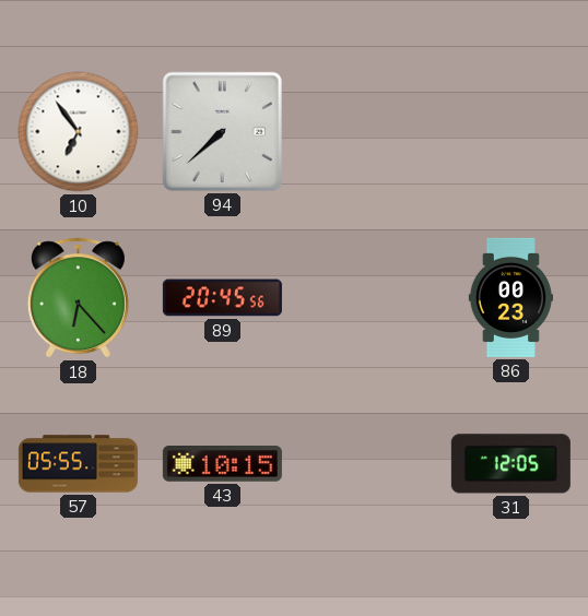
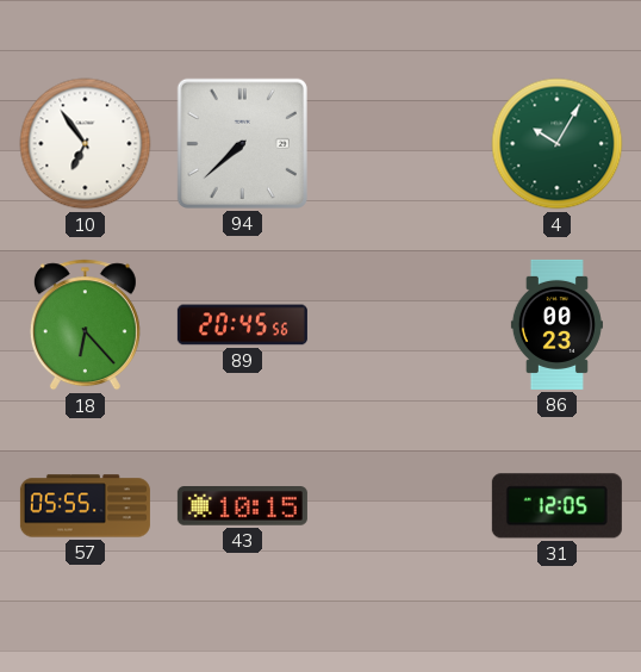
4: none -> 10:05 (558, 144)
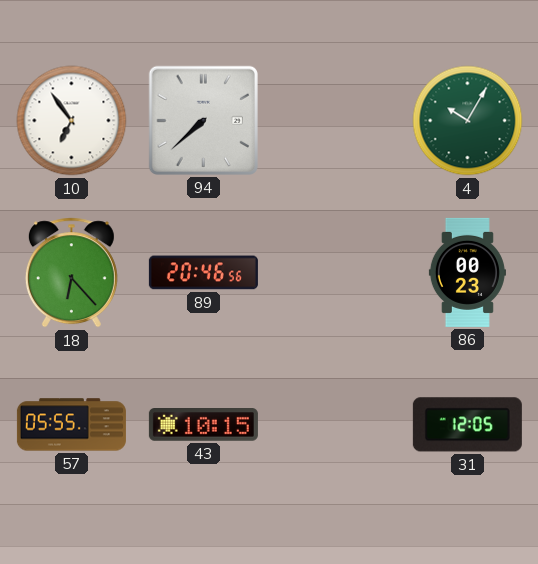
89: 20:45 -> 20:46 (203, 273)
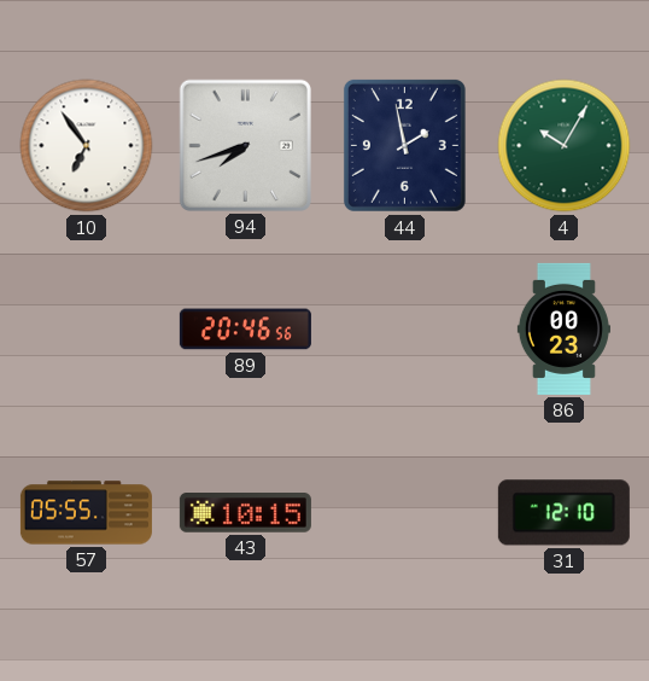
94: 7:38 -> 7:42 (245, 145)
44: none -> 1:58 (404, 145)
18: 6:23 -> none (71, 273)
31: 12:05 -> 12:10 (563, 513)
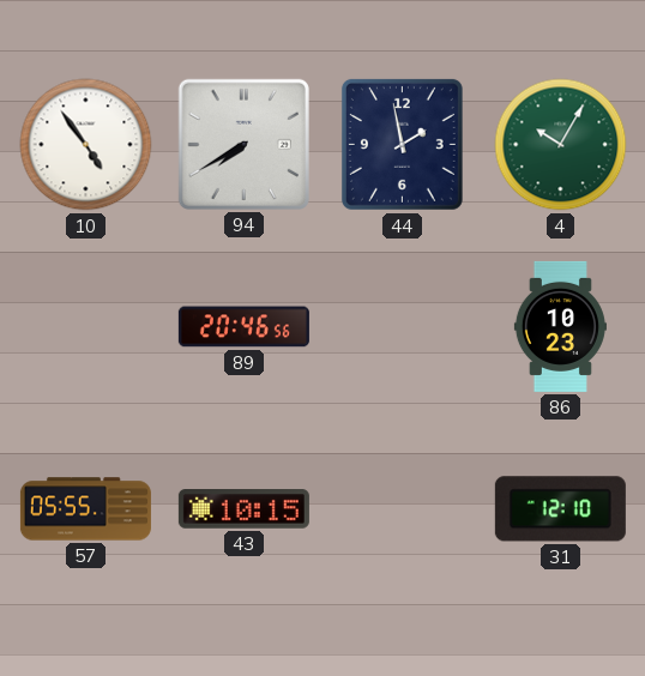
10: 6:54 -> 4:54 (86, 145)
94: 7:42 -> 7:40 (243, 144)
86: 00:23 -> 10:23 (560, 326)
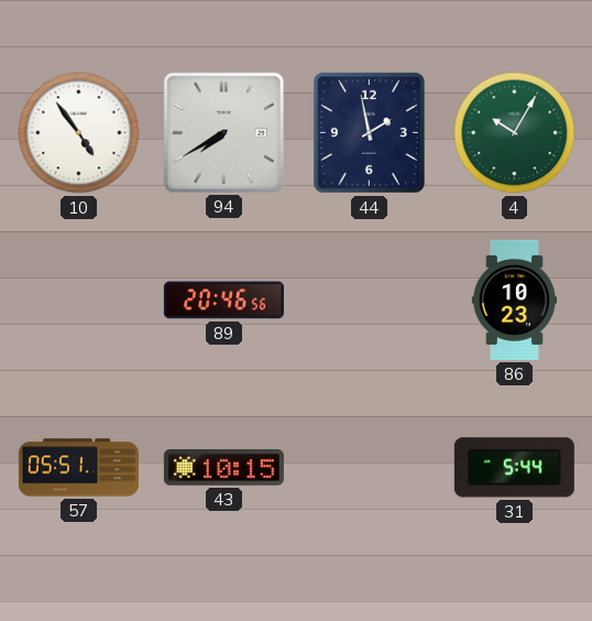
57: 05:55 -> 05:51 (78, 468)
31: 12:10 -> 5:44 (514, 468)
